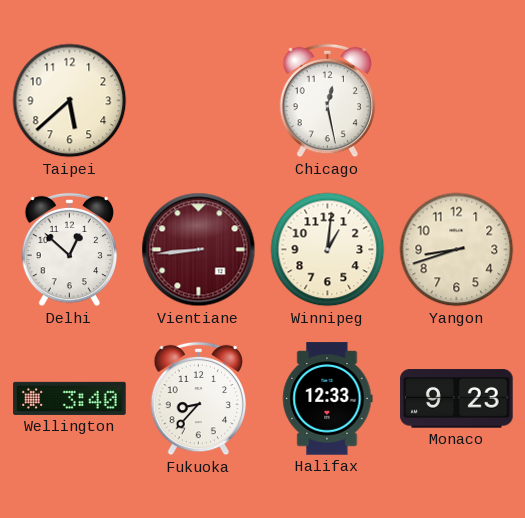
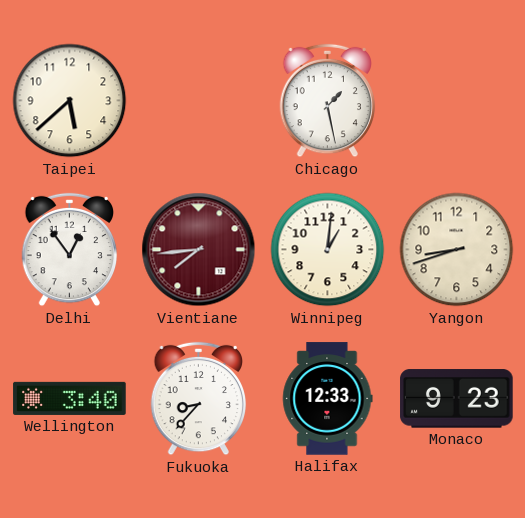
Chicago: 12:28 -> 1:28 (328, 101)
Delhi: 12:52 -> 12:54 (70, 250)
Vientiane: 8:44 -> 7:44 (199, 250)
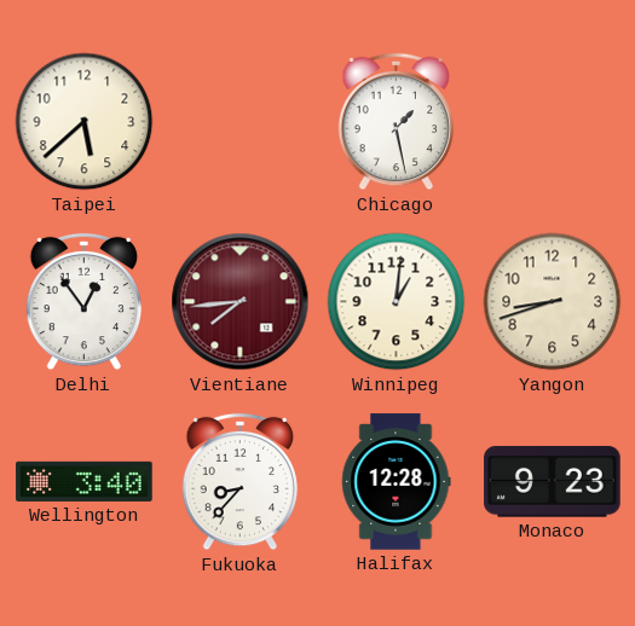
Halifax: 12:33 -> 12:28 (397, 482)
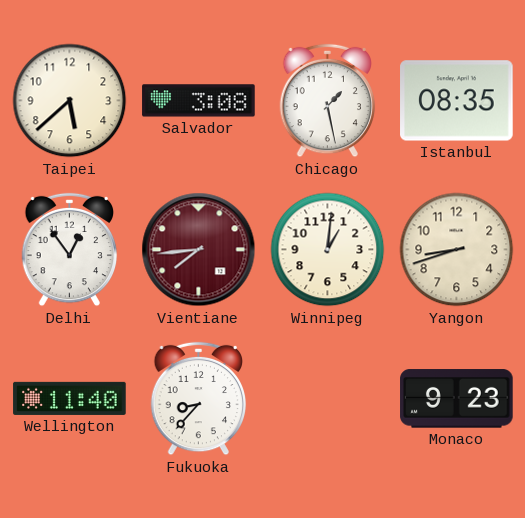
Salvador: none -> 3:08 (199, 101)
Istanbul: none -> 08:35 (457, 101)
Wellington: 3:40 -> 11:40 (70, 398)
Halifax: 12:28 -> none (397, 482)
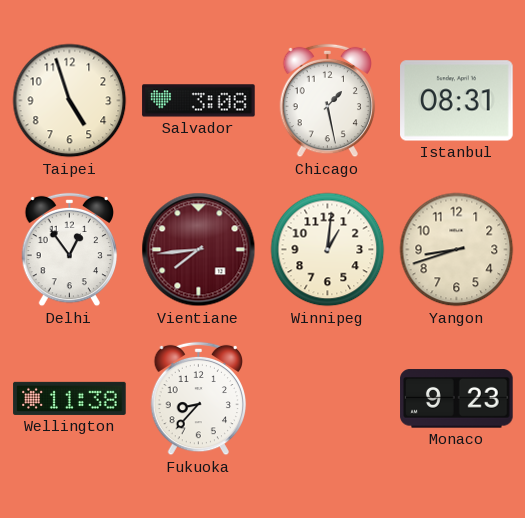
Taipei: 5:38 -> 4:57 (70, 101)
Istanbul: 08:35 -> 08:31 (457, 101)
Wellington: 11:40 -> 11:38 (70, 398)
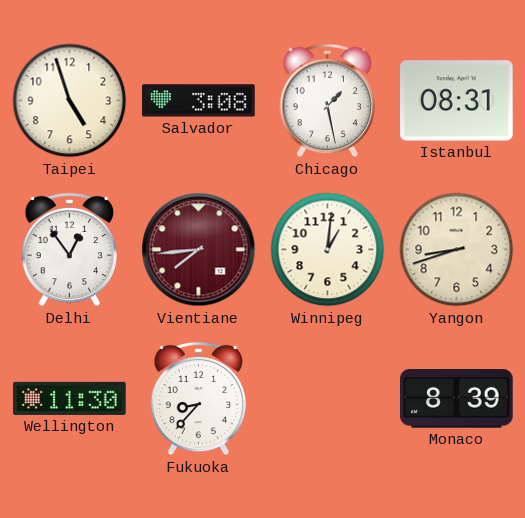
Wellington: 11:38 -> 11:30 (70, 398)
Monaco: 9:23 -> 8:39 (457, 399)
